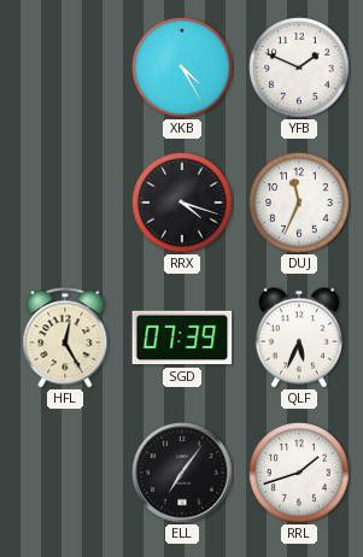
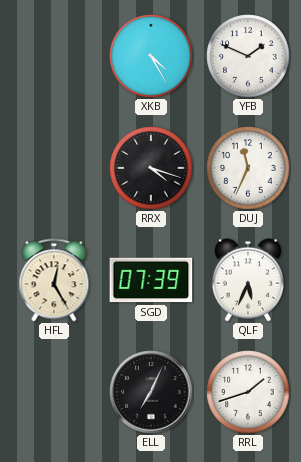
ELL: 7:06 -> 7:04 (151, 392)
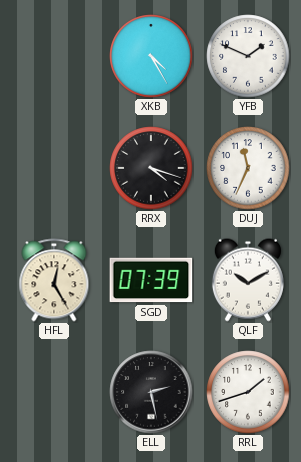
QLF: 5:34 -> 10:10 (248, 280)
ELL: 7:04 -> 2:28 (151, 392)
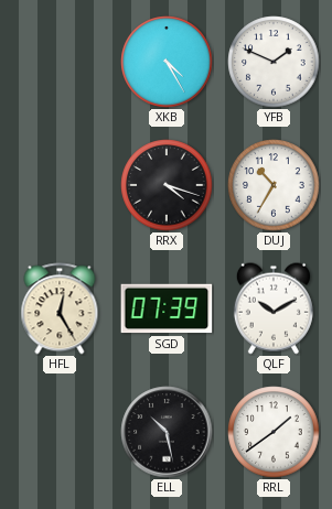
DUJ: 11:34 -> 10:35 (274, 185)
ELL: 2:28 -> 10:28 (167, 432)
RRL: 1:42 -> 1:39 (274, 432)
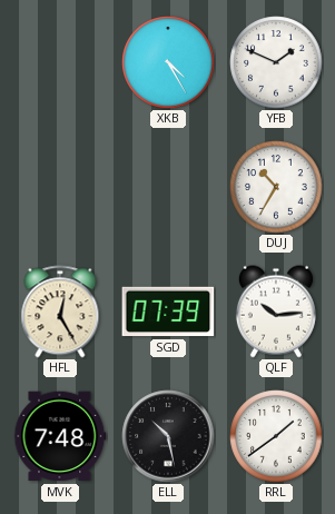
RRX: 4:18 -> none (167, 185)
QLF: 10:10 -> 10:14 (276, 312)
MVK: none -> 7:48 (60, 436)
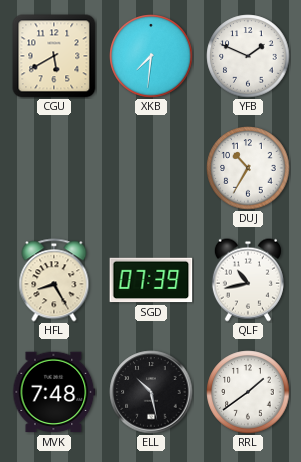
CGU: none -> 5:40 (54, 56)
XKB: 4:25 -> 7:31 (151, 56)
HFL: 12:25 -> 8:25 (54, 280)
QLF: 10:14 -> 10:43 (248, 280)
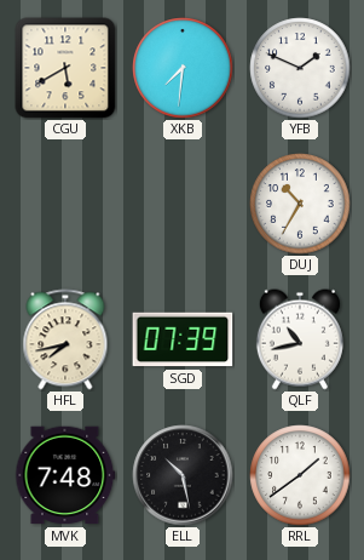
HFL: 8:25 -> 7:43 (65, 339)
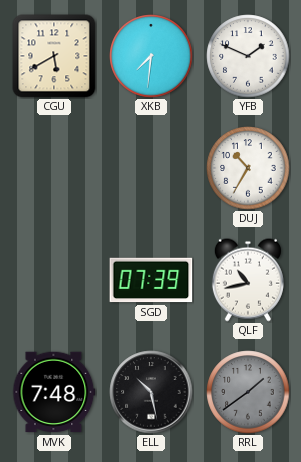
HFL: 7:43 -> none (65, 339)
RRL dial: white -> grey (248, 392)
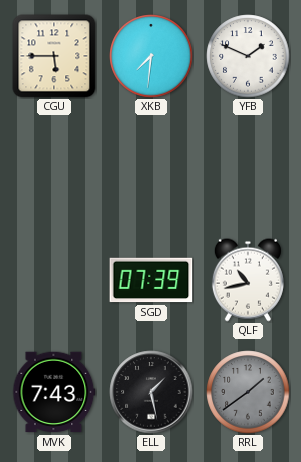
CGU: 5:40 -> 5:45 (54, 56)
DUJ: 10:35 -> none (248, 168)
MVK: 7:48 -> 7:43 (54, 392)
ELL: 10:28 -> 1:28 (151, 392)
